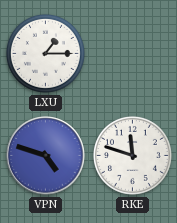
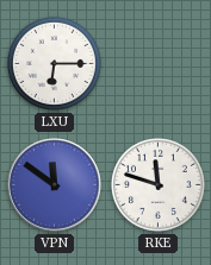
LXU: 1:15 -> 6:15 (54, 63)
VPN: 4:48 -> 11:51 (55, 185)
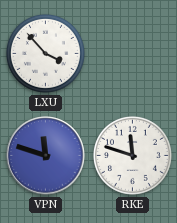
LXU: 6:15 -> 3:53 (45, 53)
VPN: 11:51 -> 11:48 (46, 156)
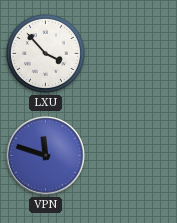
RKE: 11:48 -> none (132, 155)
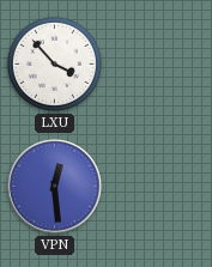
VPN: 11:48 -> 12:29 (55, 187)
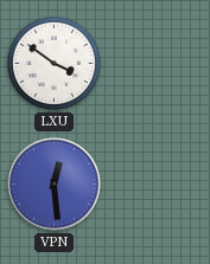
LXU: 3:53 -> 3:51 (53, 63)
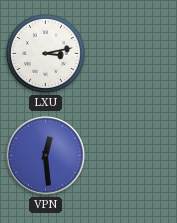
LXU: 3:51 -> 3:13 (45, 53)
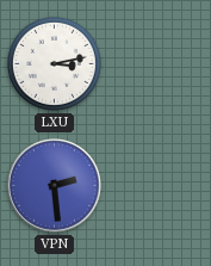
VPN: 12:29 -> 2:29 (55, 186)
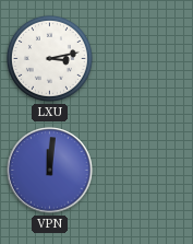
VPN: 2:29 -> 12:01 (50, 171)
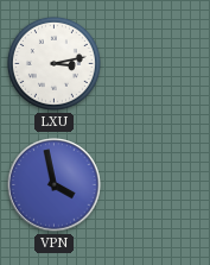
VPN: 12:01 -> 3:58 (55, 185)
